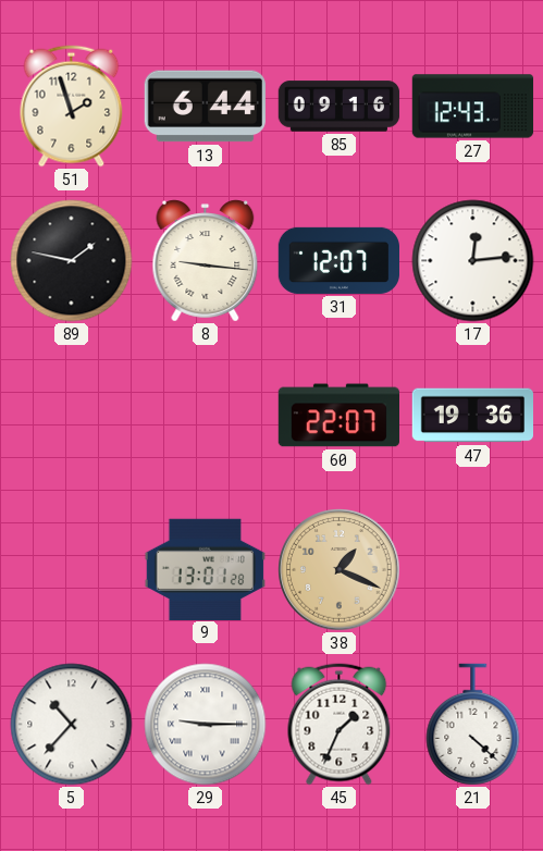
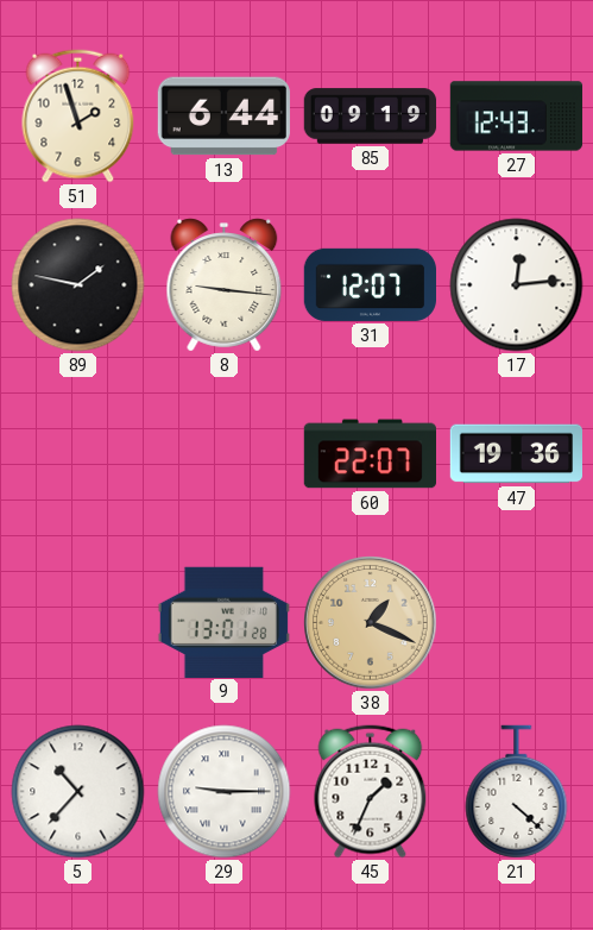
85: 09:16 -> 09:19 (371, 117)
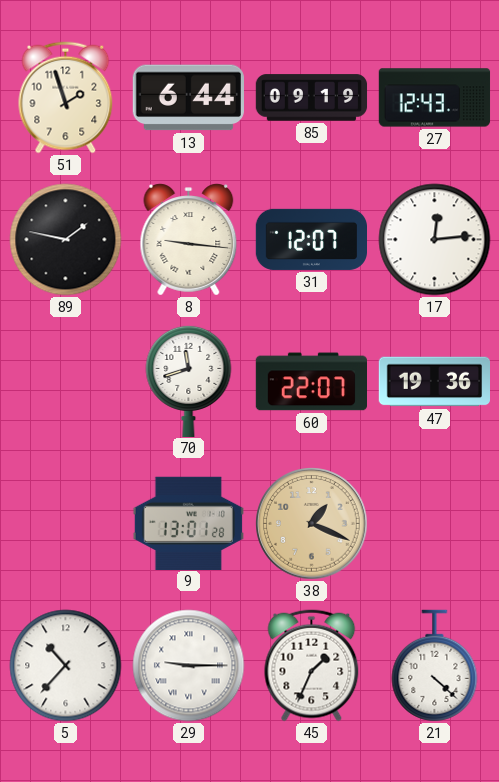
70: none -> 11:42 (189, 380)
